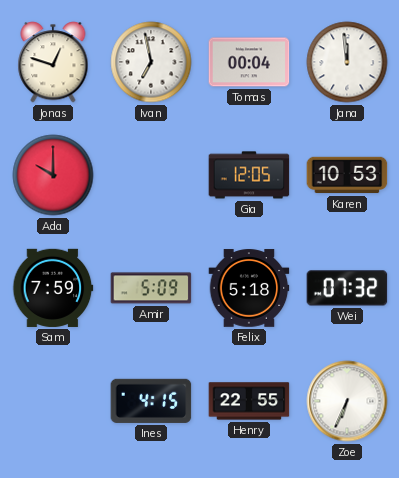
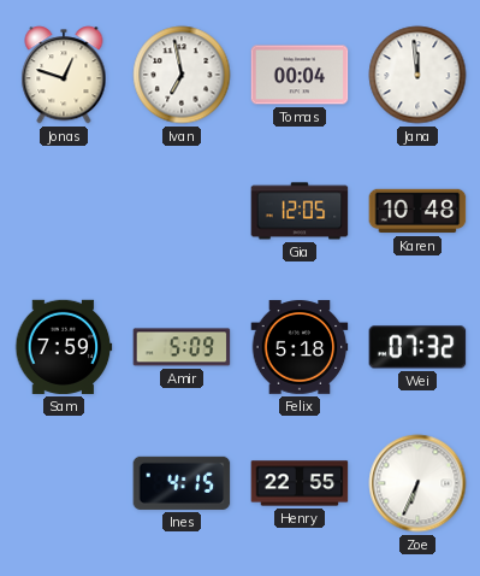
Ada: 10:00 -> none (53, 175)
Karen: 10:53 -> 10:48 (417, 211)
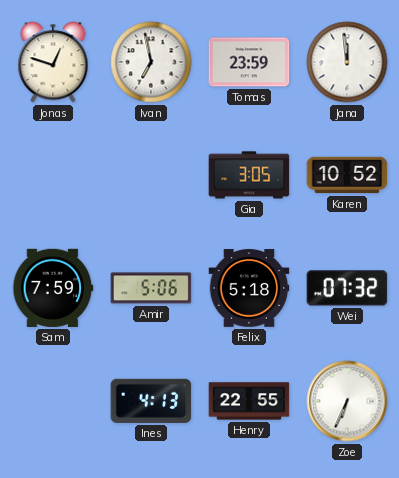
Tomas: 00:04 -> 23:59 (249, 62)
Gia: 12:05 -> 3:05 (249, 175)
Karen: 10:48 -> 10:52 (347, 175)
Amir: 5:09 -> 5:06 (151, 288)
Ines: 4:15 -> 4:13 (151, 401)
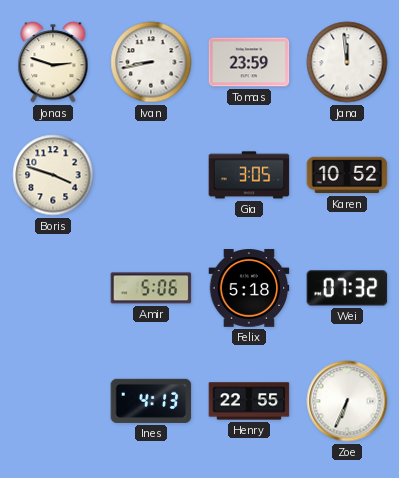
Jonas: 12:48 -> 2:48 (53, 62)
Ivan: 6:58 -> 8:43 (151, 62)
Boris: none -> 3:48 (53, 175)
Sam: 7:59 -> none (53, 288)
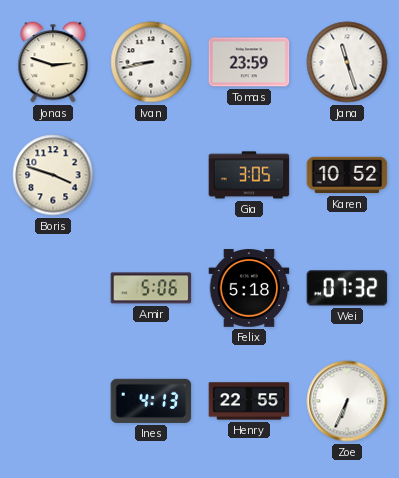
Jana: 11:59 -> 11:27 (347, 62)
